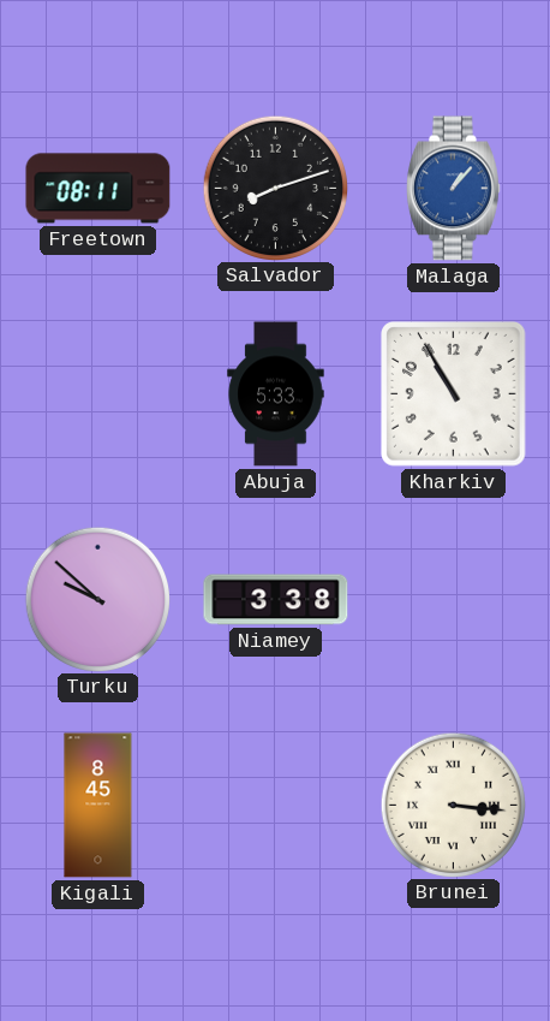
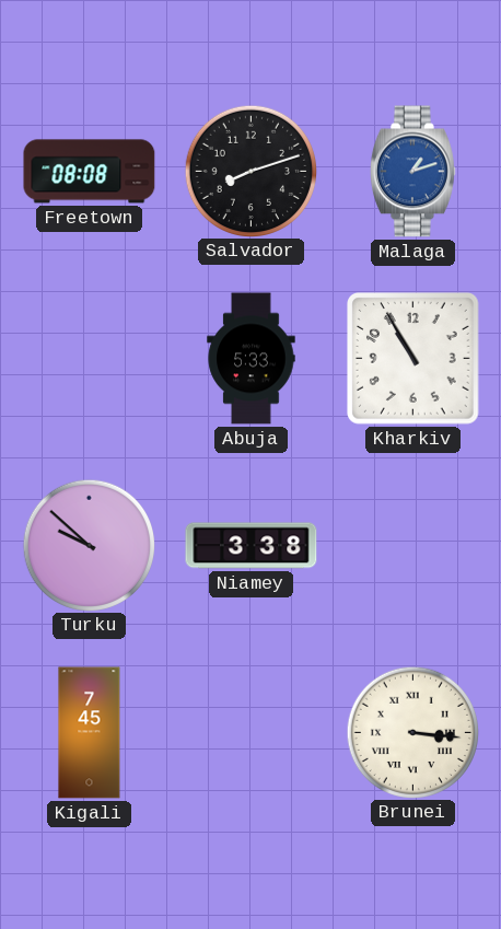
Freetown: 08:11 -> 08:08 (90, 172)
Malaga: 1:07 -> 1:12 (412, 172)
Kigali: 8:45 -> 7:45 (90, 733)
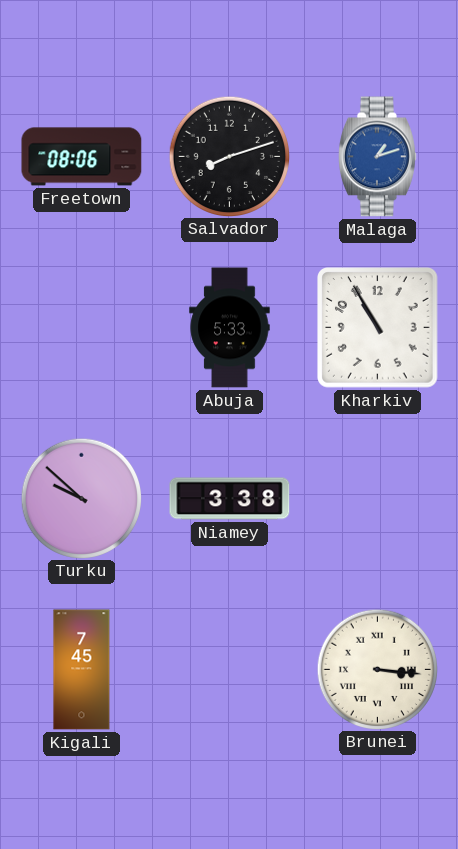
Freetown: 08:08 -> 08:06 (82, 157)
